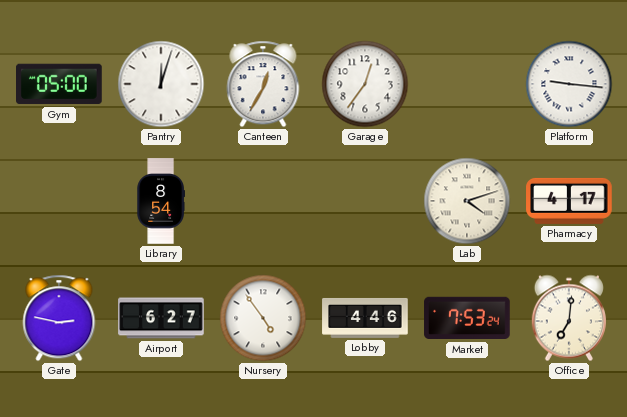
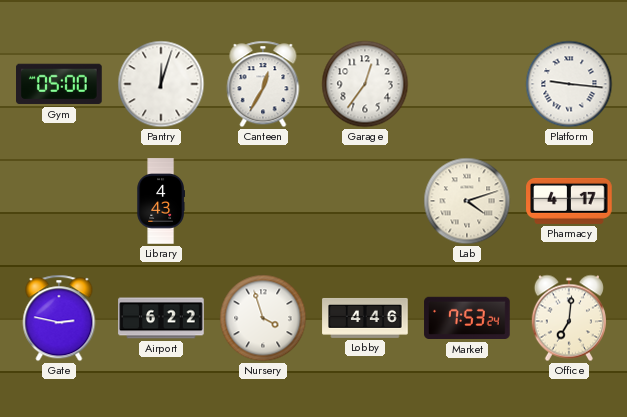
Library: 8:54 -> 4:43 (160, 201)
Airport: 6:27 -> 6:22 (161, 318)
Nursery: 4:54 -> 3:57 (263, 318)
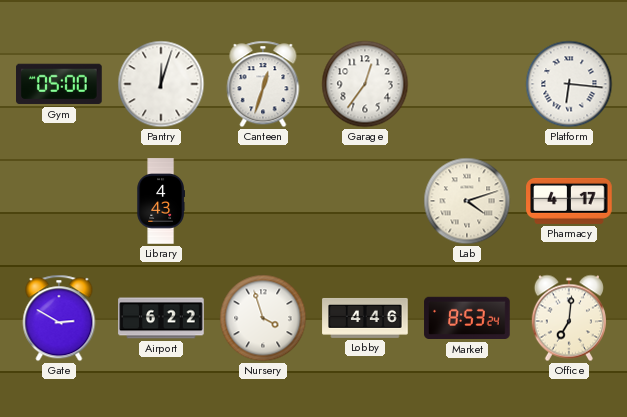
Canteen: 12:35 -> 12:33 (263, 84)
Platform: 9:16 -> 6:16 (569, 84)
Gate: 2:47 -> 2:50 (59, 318)
Market: 7:53 -> 8:53 (467, 318)
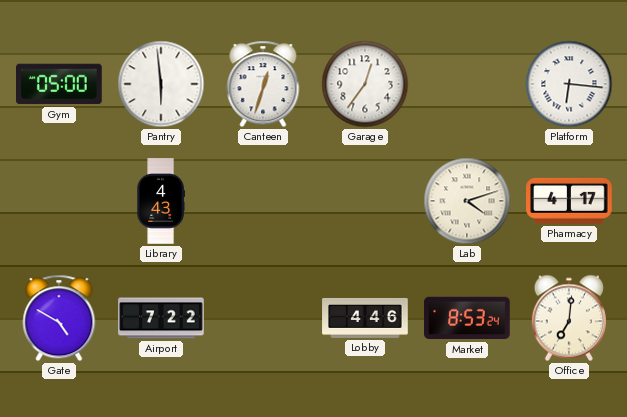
Pantry: 12:03 -> 5:59 (161, 84)
Gate: 2:50 -> 4:50 (59, 318)
Airport: 6:22 -> 7:22 (161, 318)
Nursery: 3:57 -> none (263, 318)
